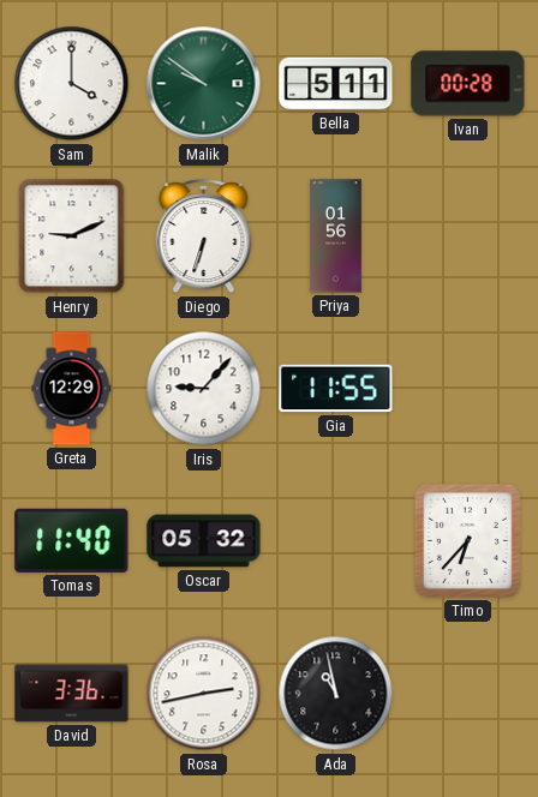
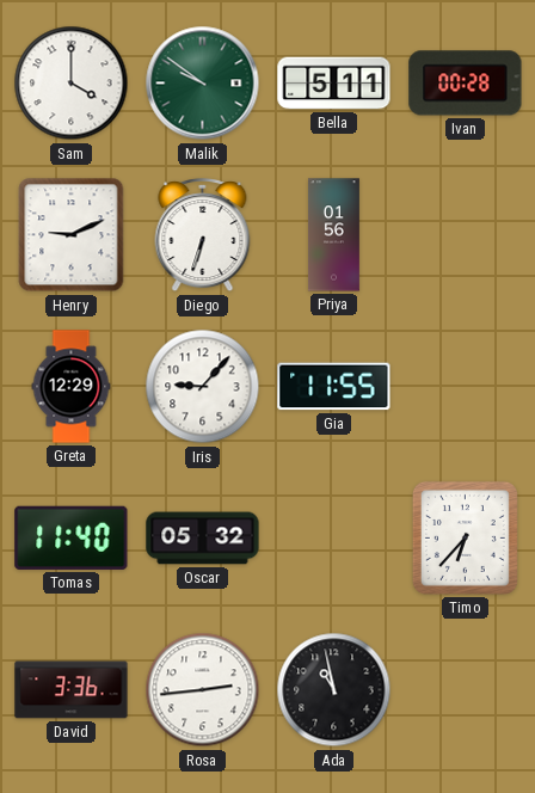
Rosa: 2:43 -> 2:44 (203, 690)
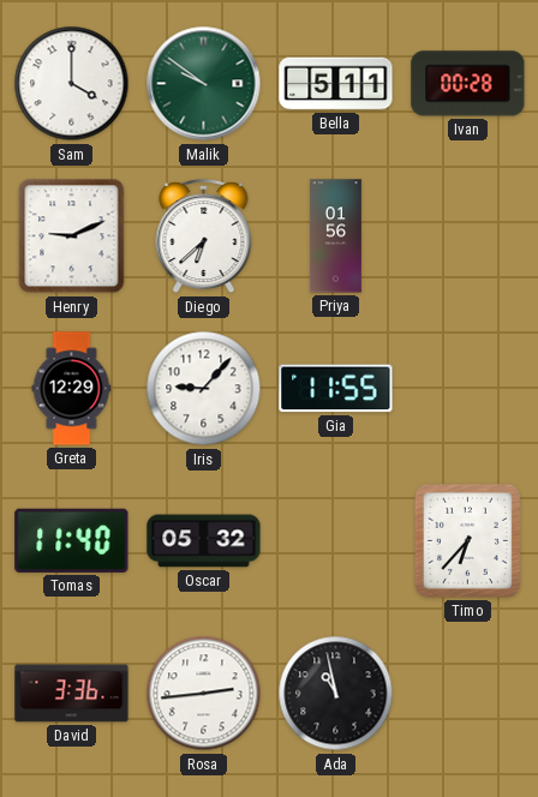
Diego: 6:33 -> 6:38 (204, 238)
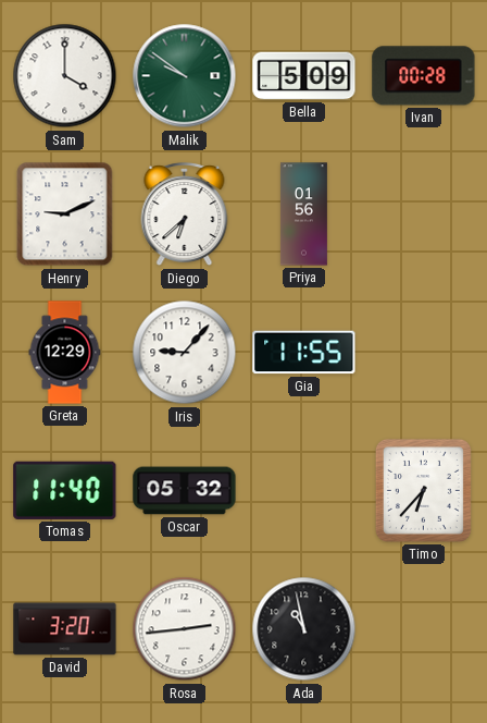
Bella: 5:11 -> 5:09 (304, 76)
David: 3:36 -> 3:20 (65, 629)
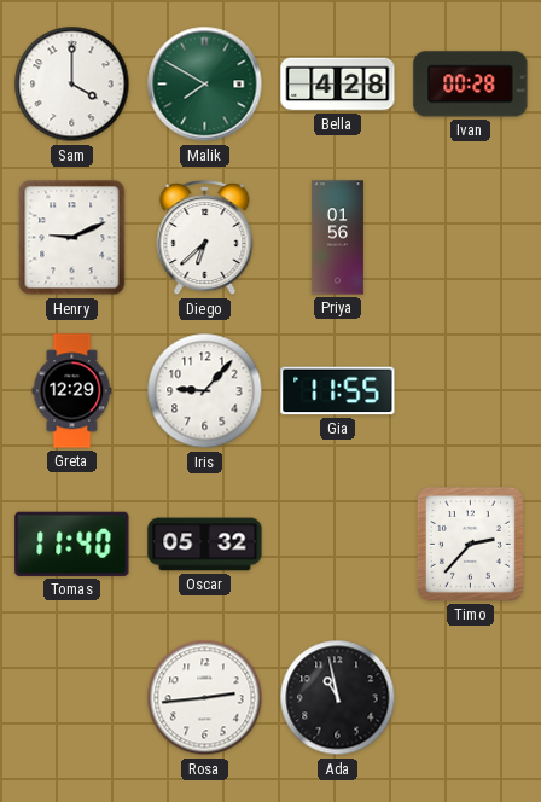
Malik: 9:51 -> 7:50 (205, 85)
Bella: 5:09 -> 4:28 (338, 85)
Timo: 6:37 -> 2:37 (470, 544)
David: 3:20 -> none (65, 629)
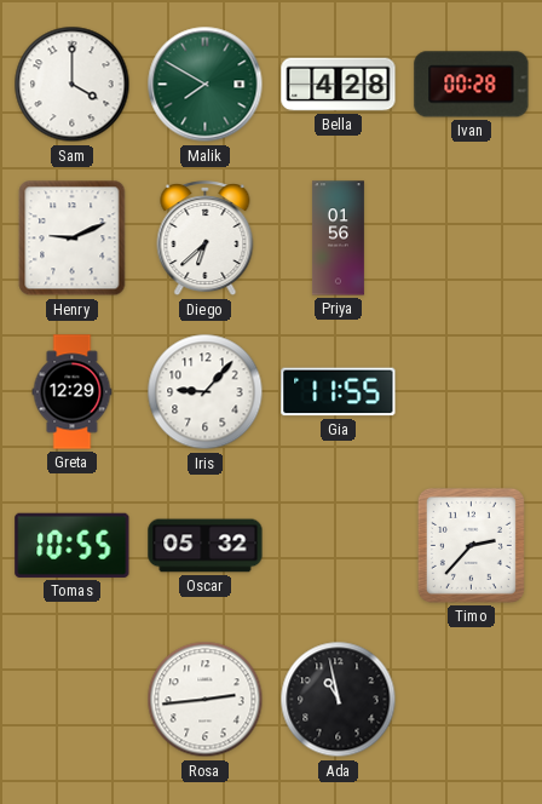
Tomas: 11:40 -> 10:55 (73, 545)
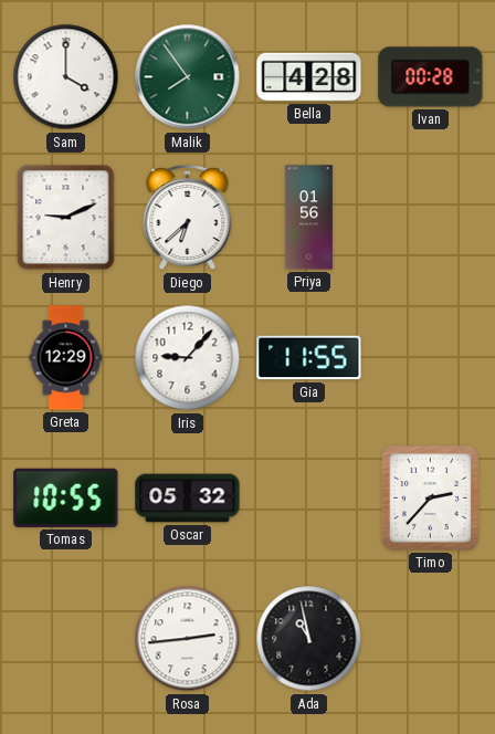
Malik: 7:50 -> 7:54 (188, 77)
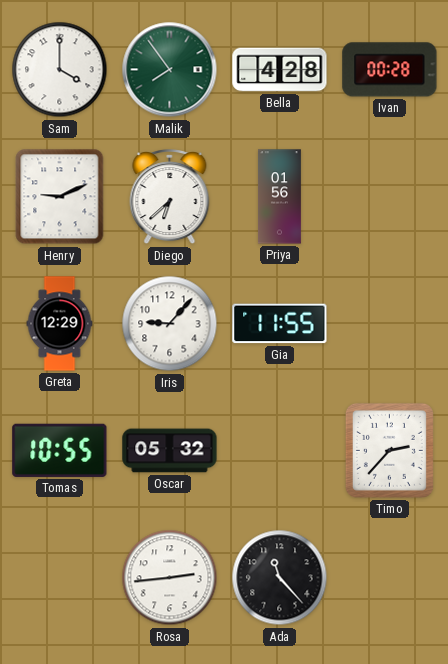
Ada: 10:58 -> 11:23 (280, 578)
